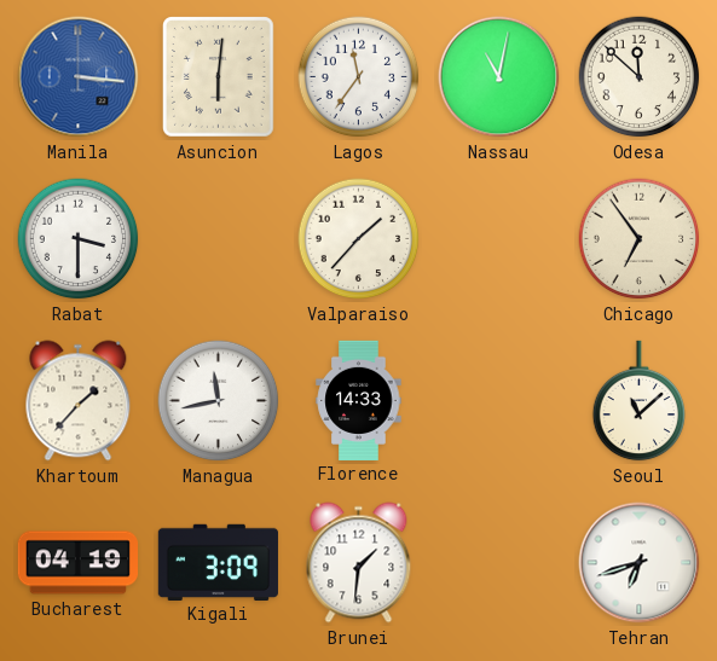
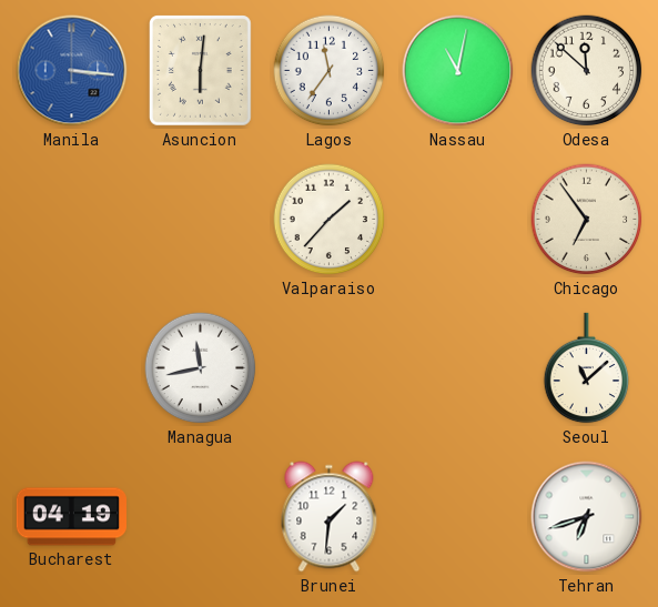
Rabat: 3:30 -> none (79, 239)
Khartoum: 1:37 -> none (79, 401)
Florence: 14:33 -> none (359, 400)
Kigali: 3:09 -> none (218, 562)
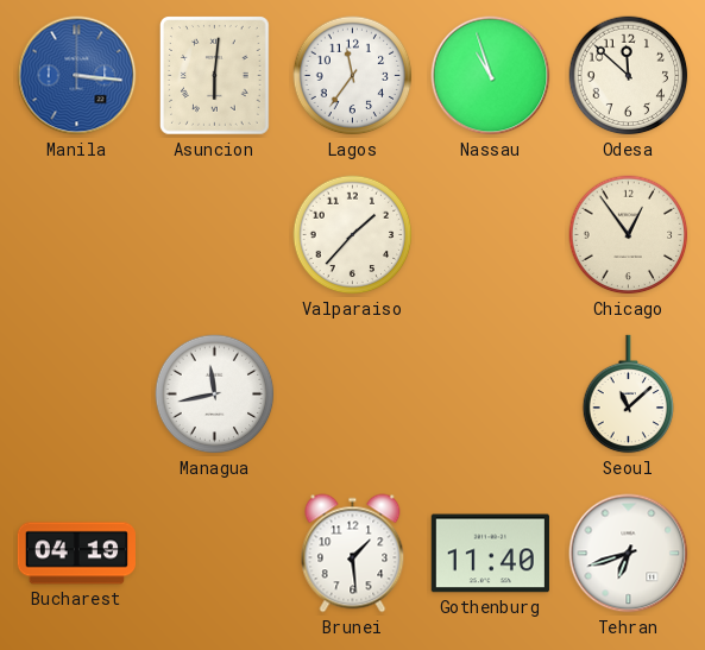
Nassau: 11:02 -> 10:57 (491, 76)
Chicago: 6:54 -> 12:54 (629, 235)
Brunei: 1:31 -> 1:29 (353, 554)
Gothenburg: none -> 11:40 (490, 554)
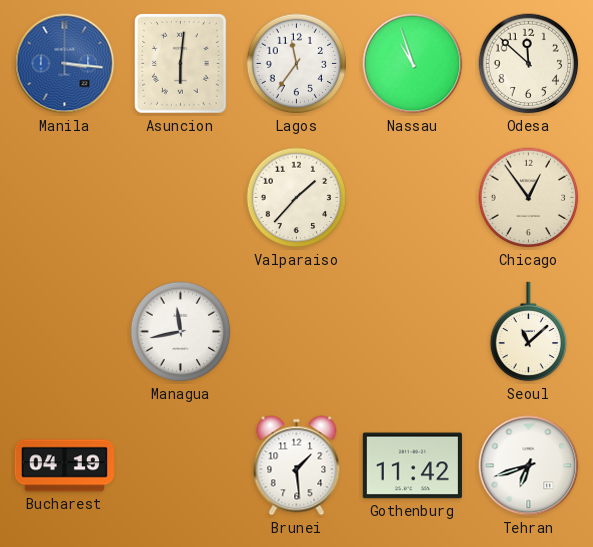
Gothenburg: 11:40 -> 11:42 (412, 466)
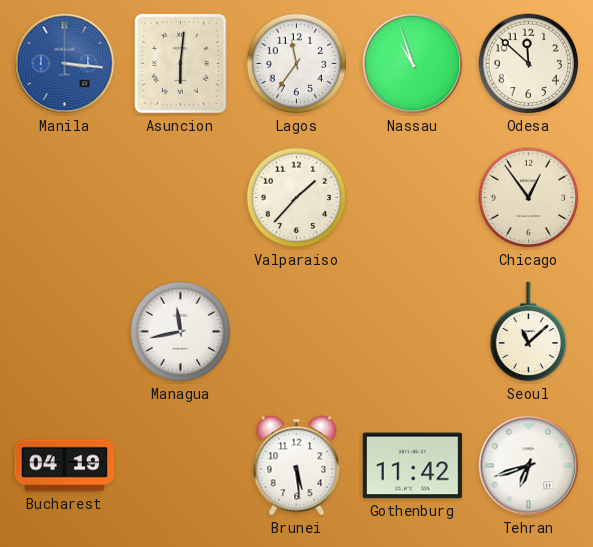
Brunei: 1:29 -> 5:29 (297, 466)
